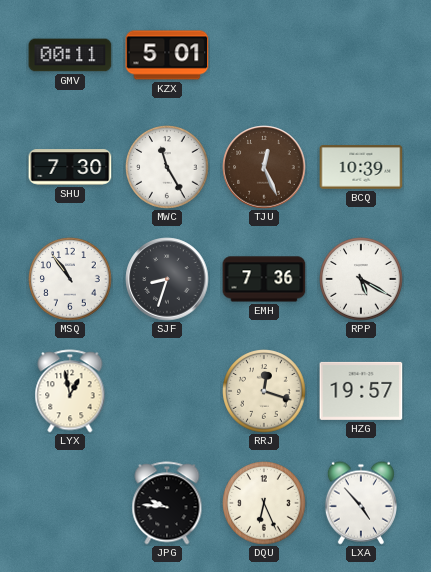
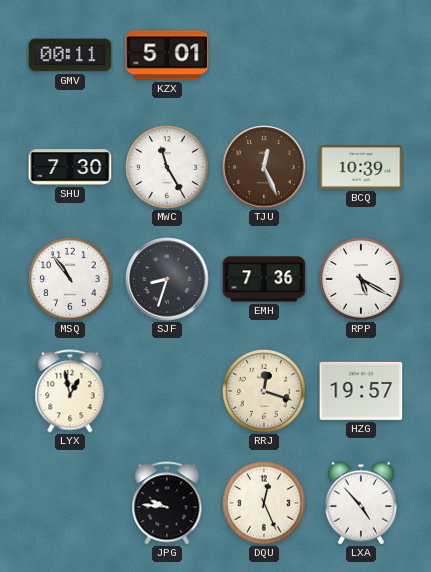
DQU: 6:26 -> 12:26 (264, 503)
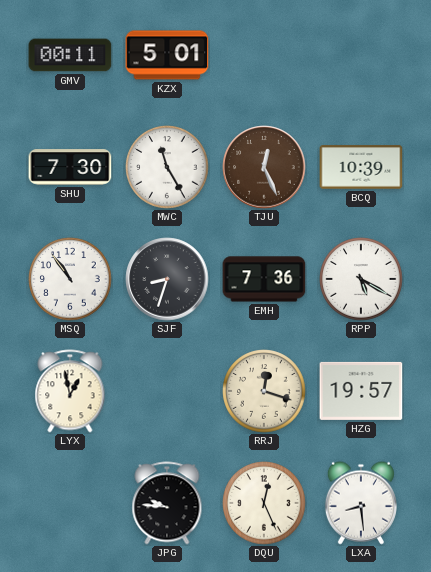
LXA: 4:53 -> 8:29 (361, 503)
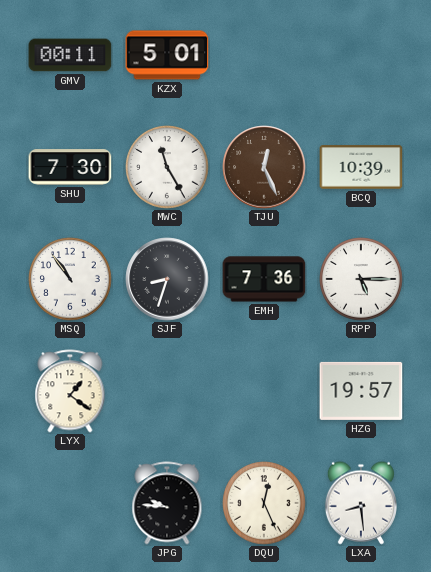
RPP: 5:20 -> 5:15 (361, 279)
LYX: 12:58 -> 1:21 (70, 391)
RRJ: 12:18 -> none (264, 391)
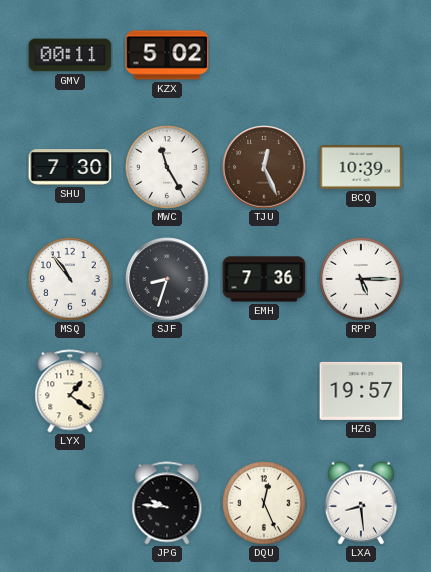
KZX: 5:01 -> 5:02 (167, 55)
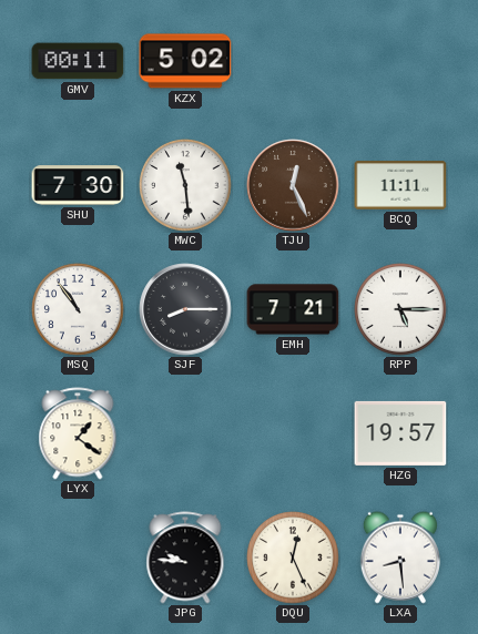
MWC: 11:25 -> 11:29 (185, 185)
BCQ: 10:39 -> 11:11 (400, 185)
SJF: 8:33 -> 8:15 (185, 309)
EMH: 7:36 -> 7:21 (293, 309)
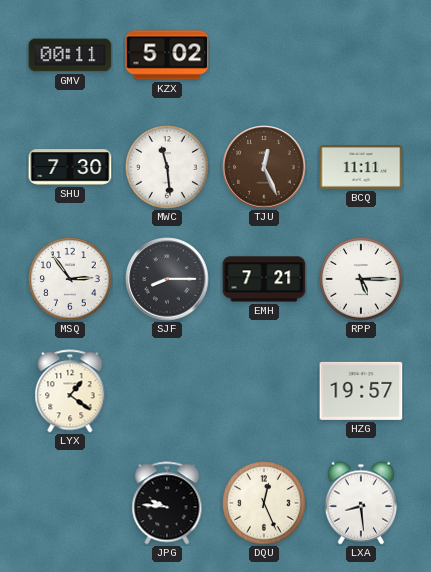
MSQ: 10:54 -> 2:54 (70, 279)
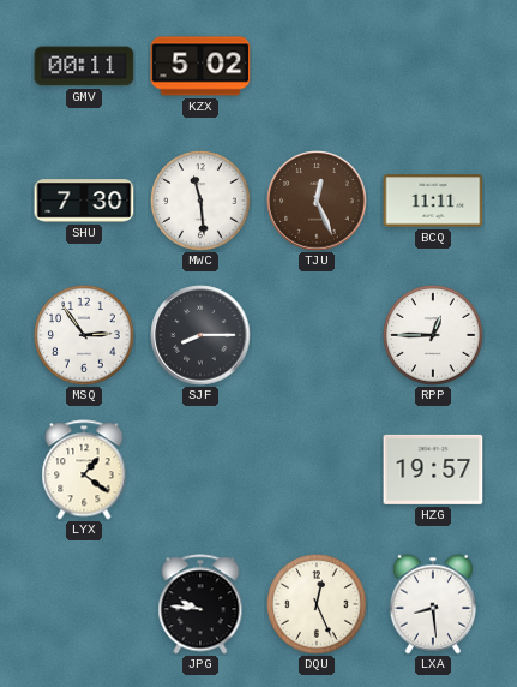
EMH: 7:21 -> none (264, 279)
RPP: 5:15 -> 12:45 (433, 335)
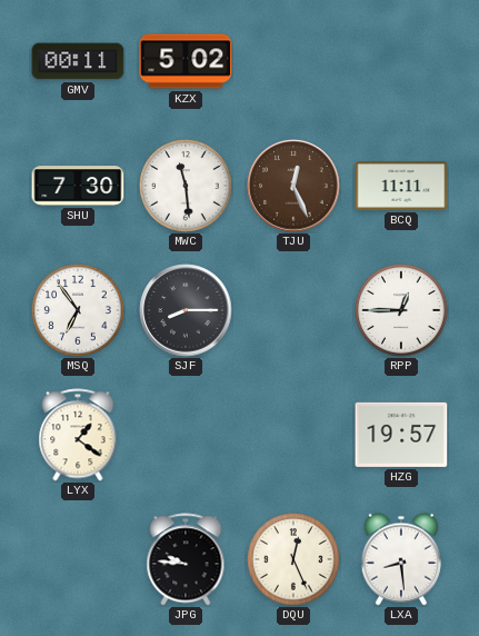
MSQ: 2:54 -> 6:54 (78, 310)
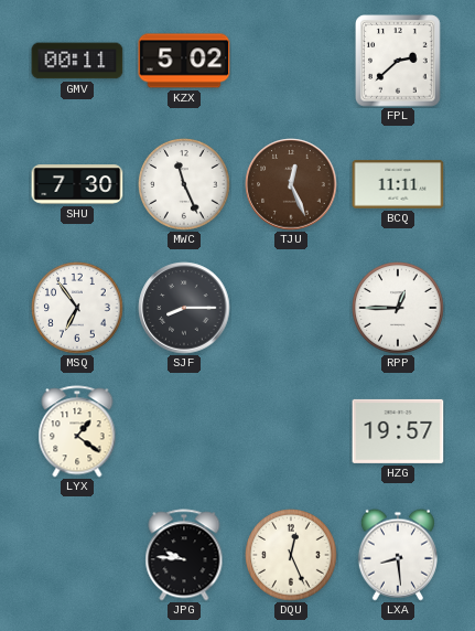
FPL: none -> 2:38 (398, 61)
MWC: 11:29 -> 11:26 (184, 184)
